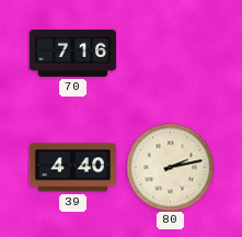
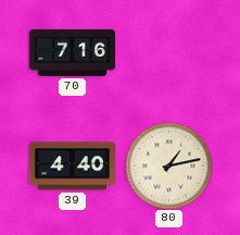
80: 2:13 -> 1:13 (168, 165)
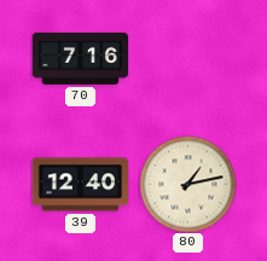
39: 4:40 -> 12:40 (80, 185)
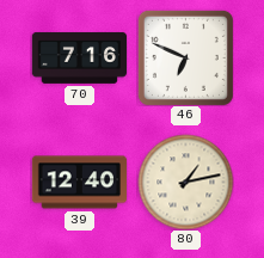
46: none -> 6:49 (185, 57)
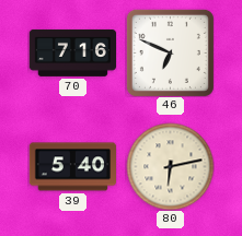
39: 12:40 -> 5:40 (72, 167)
80: 1:13 -> 6:13 (170, 166)
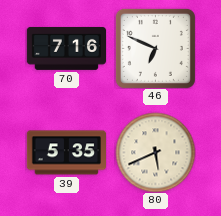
39: 5:40 -> 5:35 (66, 153)
80: 6:13 -> 5:41 (155, 152)
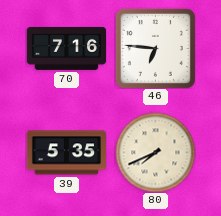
46: 6:49 -> 6:46 (155, 48)
80: 5:41 -> 7:41 (155, 152)
